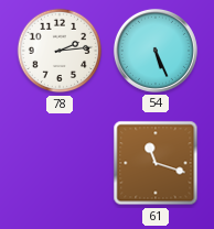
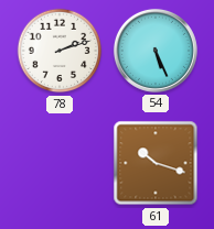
78: 2:14 -> 2:12 (60, 51)
61: 11:18 -> 10:18 (156, 163)
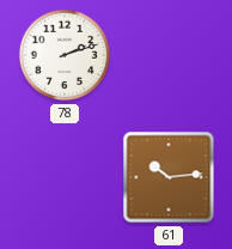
54: 5:26 -> none (156, 51)
61: 10:18 -> 10:14 (169, 177)
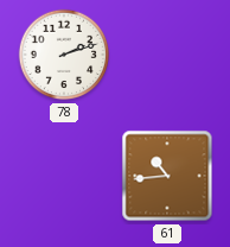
61: 10:14 -> 10:44 (167, 176)
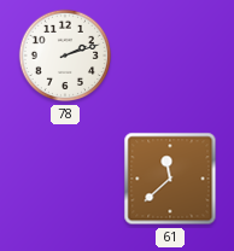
61: 10:44 -> 11:38 (170, 179)
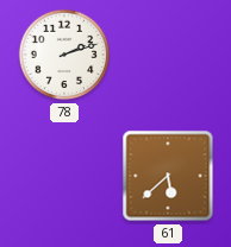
61: 11:38 -> 5:38 (168, 176)
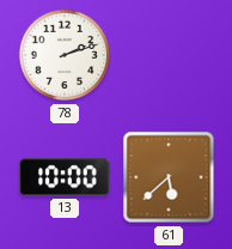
13: none -> 10:00 (65, 177)
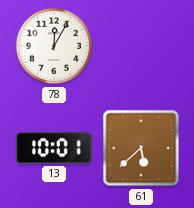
78: 2:12 -> 12:05 (54, 46)
13: 10:00 -> 10:01 (54, 148)
